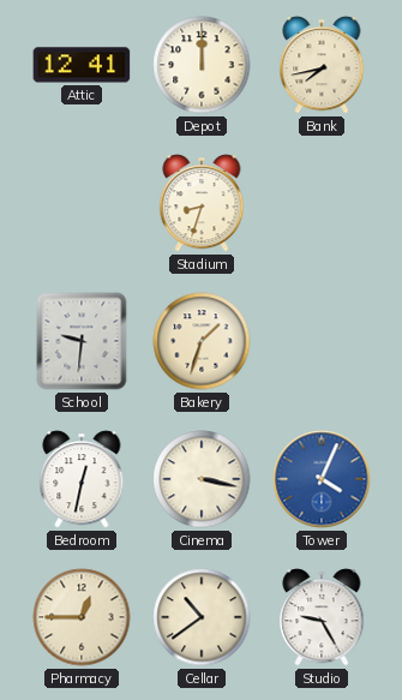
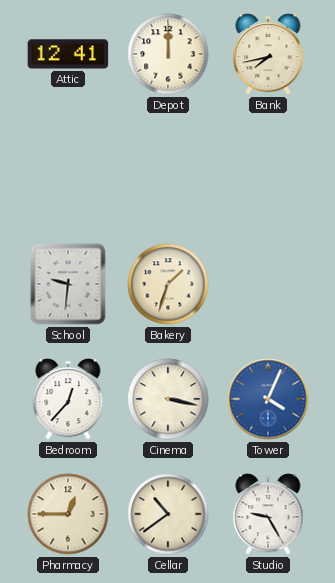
Stadium: 8:33 -> none (202, 203)
Bedroom: 12:32 -> 12:37 (68, 399)
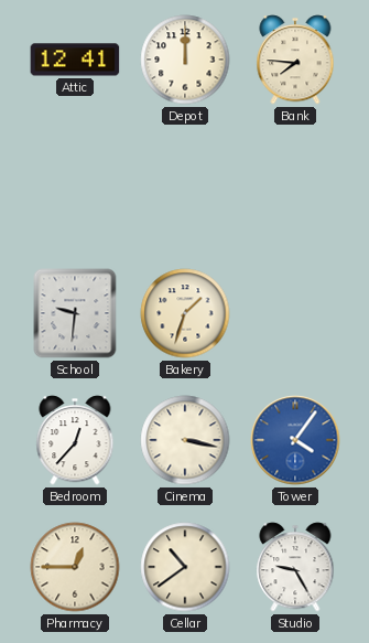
Bank: 7:43 -> 7:46 (295, 60)
Tower: 4:04 -> 4:06 (295, 440)
